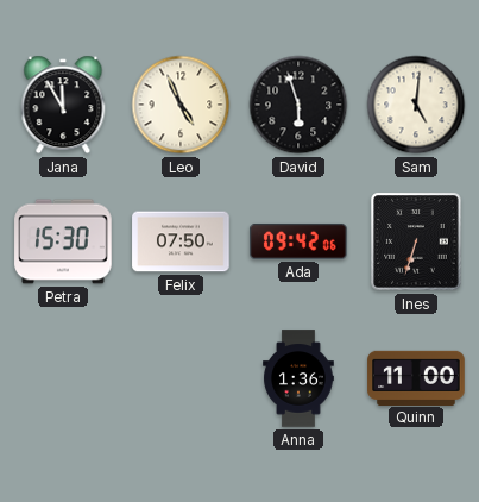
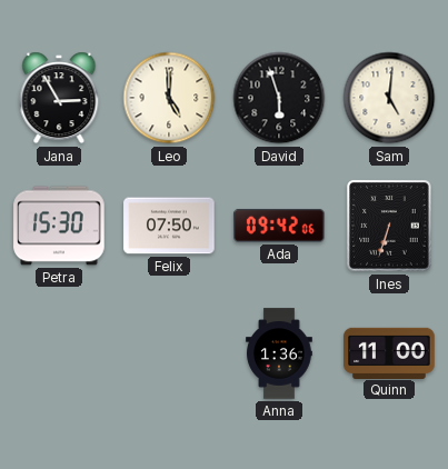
Jana: 11:55 -> 2:55 (59, 98)
Leo: 4:56 -> 5:00 (169, 98)
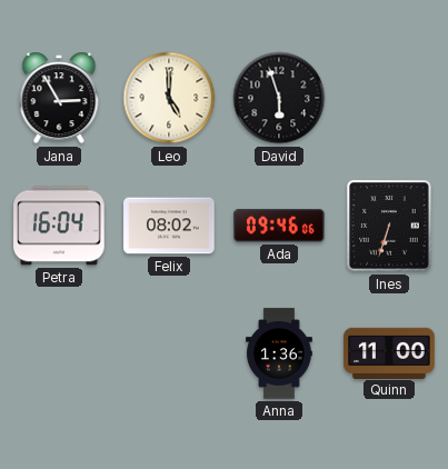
Sam: 5:01 -> none (389, 98)
Petra: 15:30 -> 16:04 (59, 226)
Felix: 07:50 -> 08:02 (169, 226)
Ada: 09:42 -> 09:46 (279, 226)
